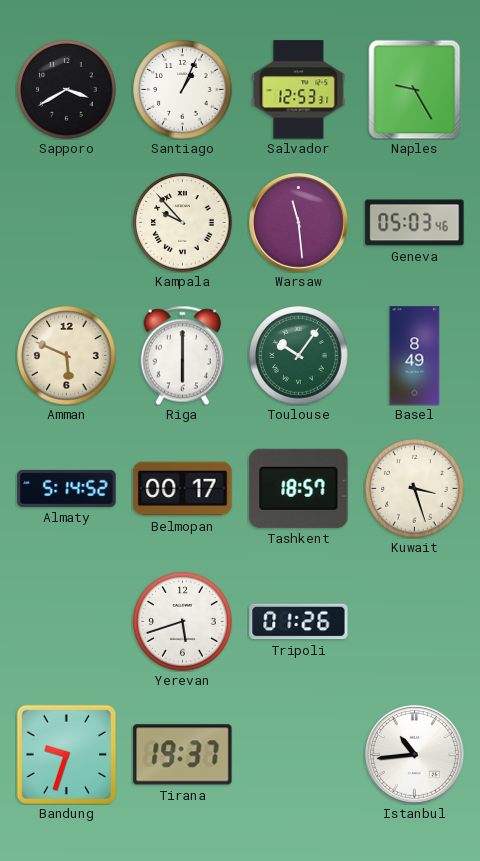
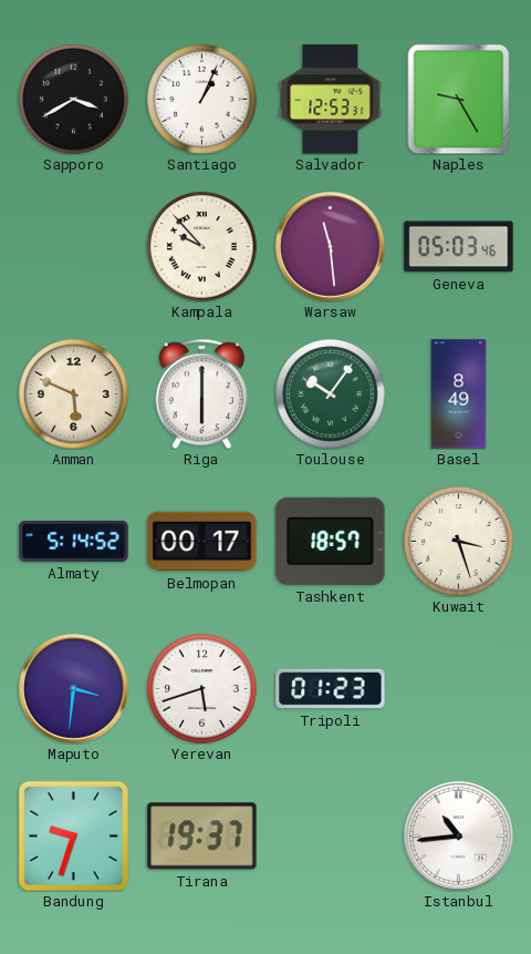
Maputo: none -> 3:31 (73, 688)
Tripoli: 01:26 -> 01:23 (331, 689)
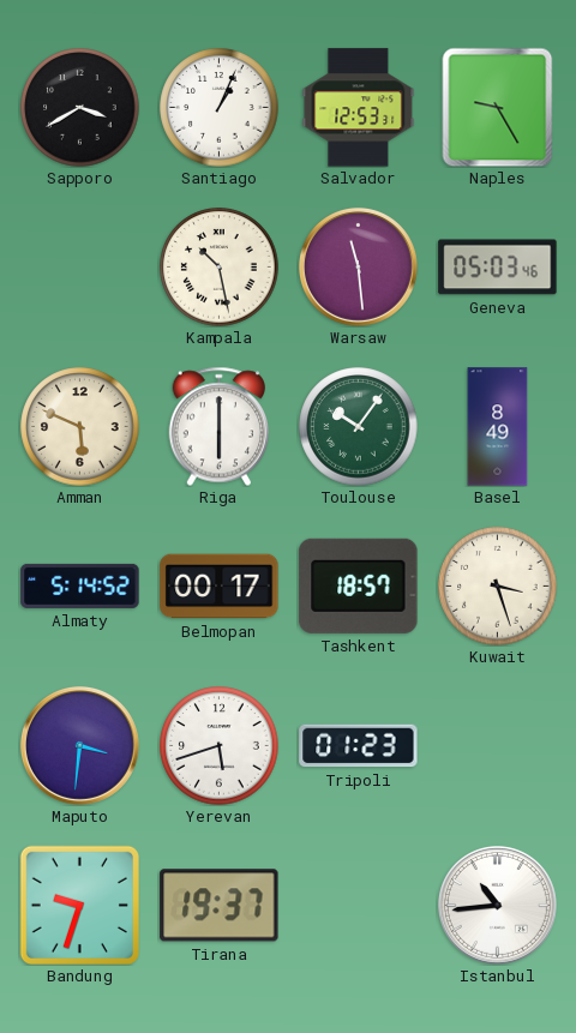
Kampala: 9:53 -> 10:28 (220, 268)
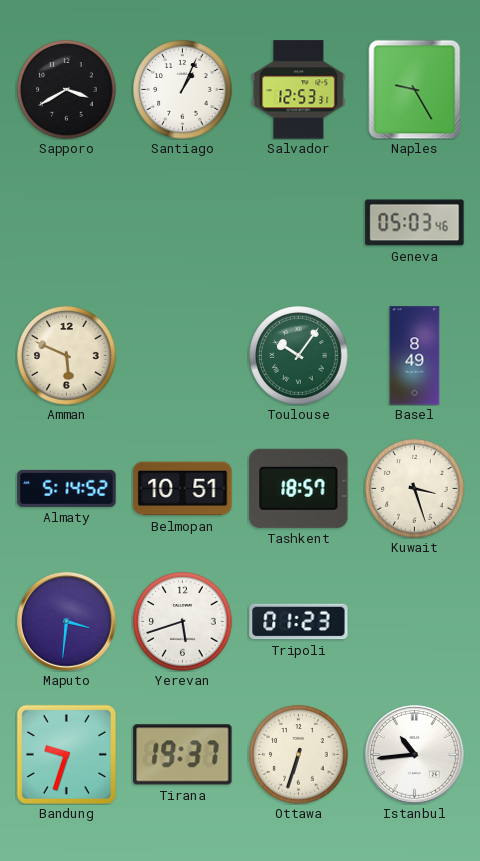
Kampala: 10:28 -> none (220, 268)
Warsaw: 11:29 -> none (358, 266)
Riga: 6:00 -> none (220, 426)
Belmopan: 00:17 -> 10:51 (183, 489)
Ottawa: none -> 6:33 (299, 755)
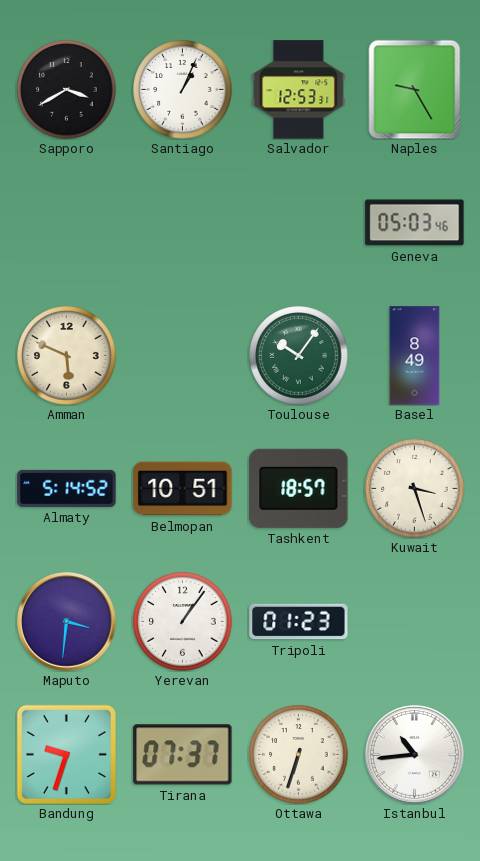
Yerevan: 5:42 -> 1:06 (183, 622)
Tirana: 19:37 -> 07:37 (183, 755)
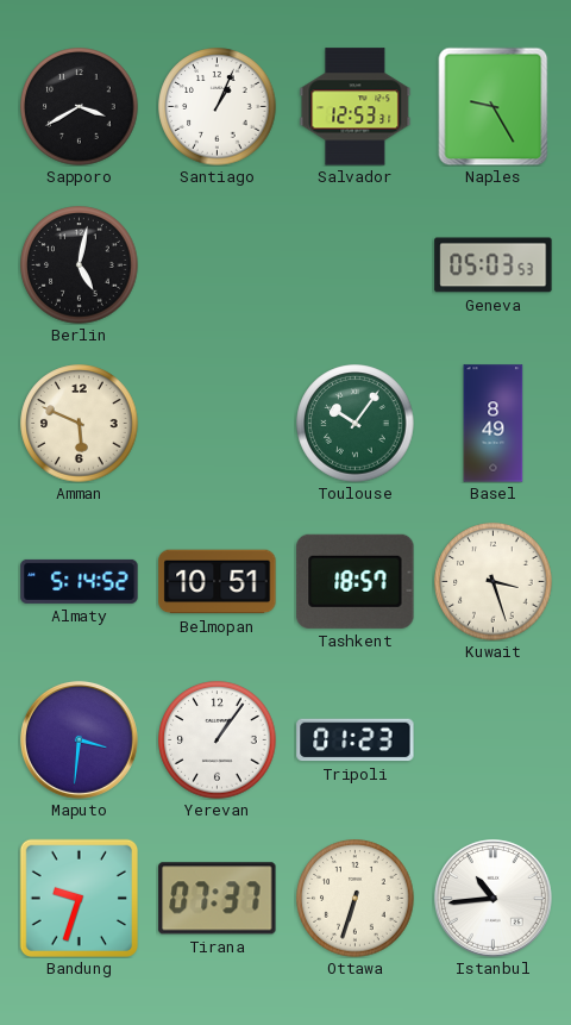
Berlin: none -> 5:02 (80, 265)
Geneva: 05:03:46 -> 05:03:53 (494, 265)
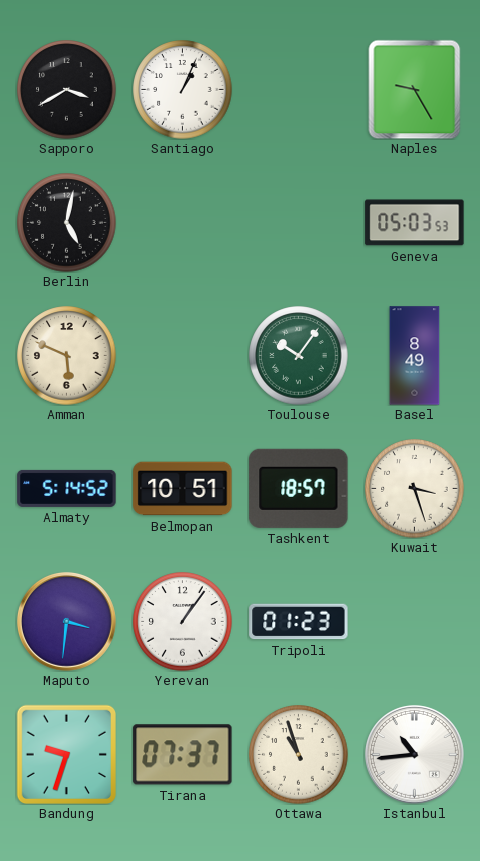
Salvador: 12:53 -> none (356, 107)
Ottawa: 6:33 -> 10:57 (299, 755)
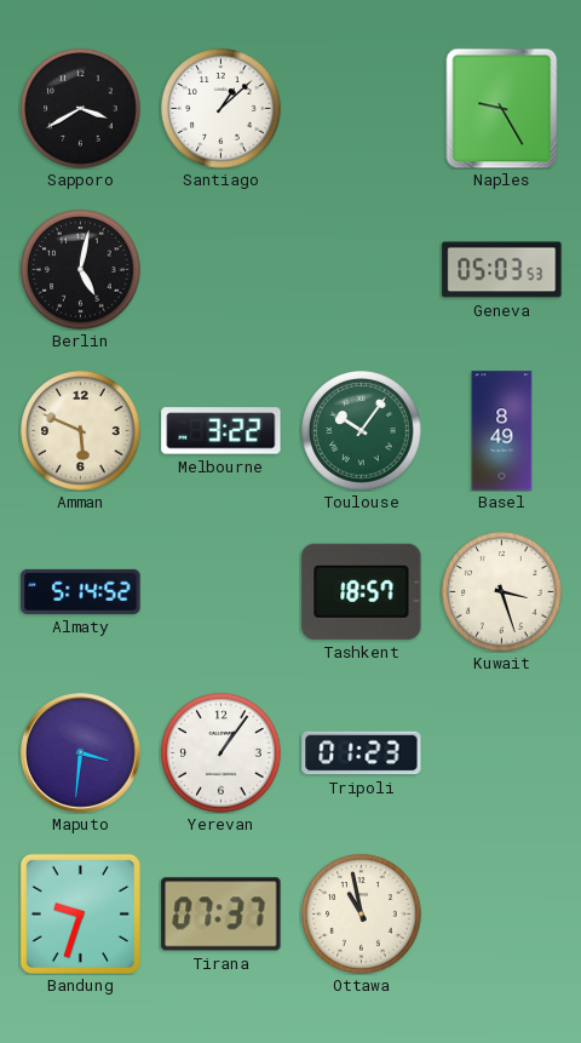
Santiago: 1:04 -> 1:08 (222, 109)
Melbourne: none -> 3:22 (222, 431)
Belmopan: 10:51 -> none (183, 489)
Ottawa: 10:57 -> 10:58 (362, 915)
Istanbul: 10:44 -> none (414, 754)
